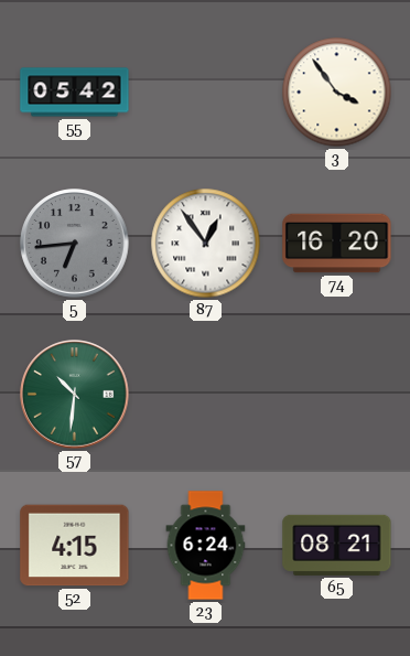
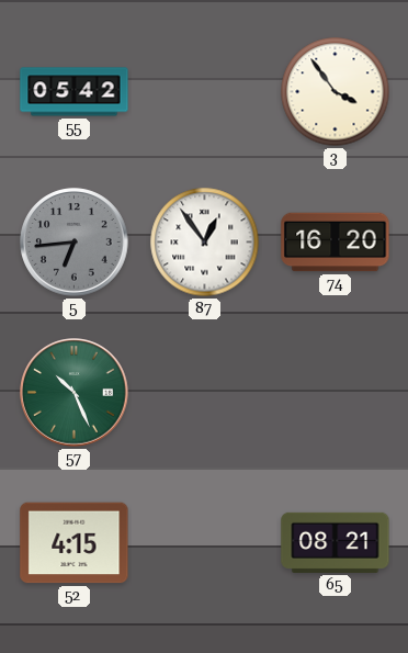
57: 10:31 -> 10:26 (75, 393)
23: 6:24 -> none (206, 546)
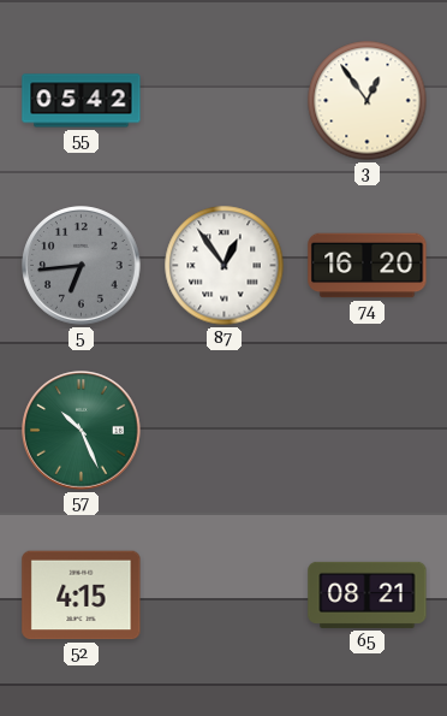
3: 3:54 -> 12:54 (368, 101)
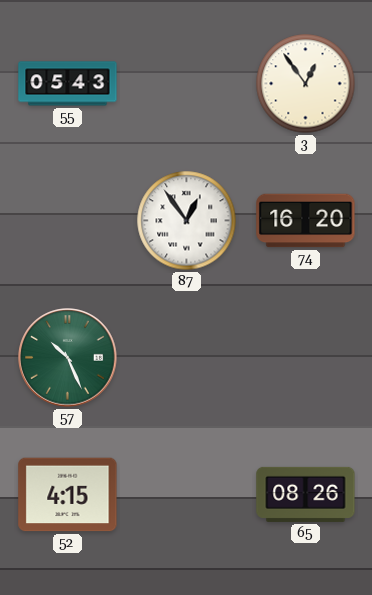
55: 05:42 -> 05:43 (68, 84)
5: 6:44 -> none (82, 266)
65: 08:21 -> 08:26 (306, 494)
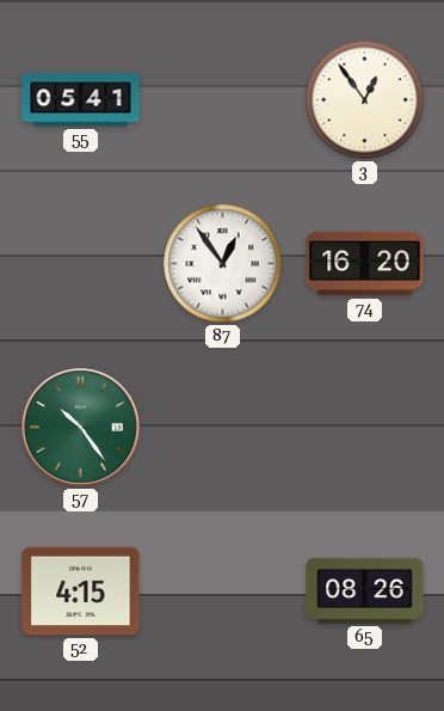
55: 05:43 -> 05:41 (81, 100)
57: 10:26 -> 10:24 (81, 428)
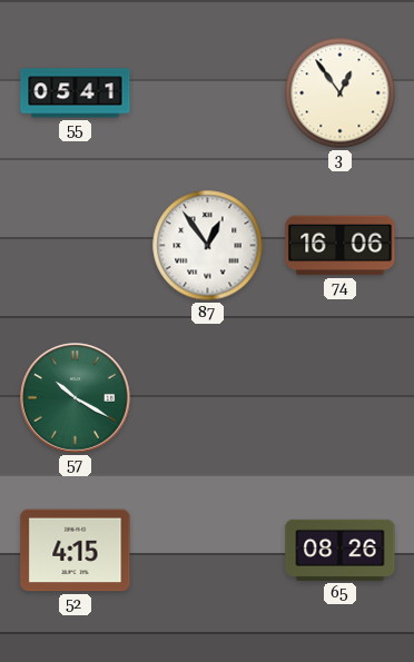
74: 16:20 -> 16:06 (341, 246)
57: 10:24 -> 10:20 (76, 398)
